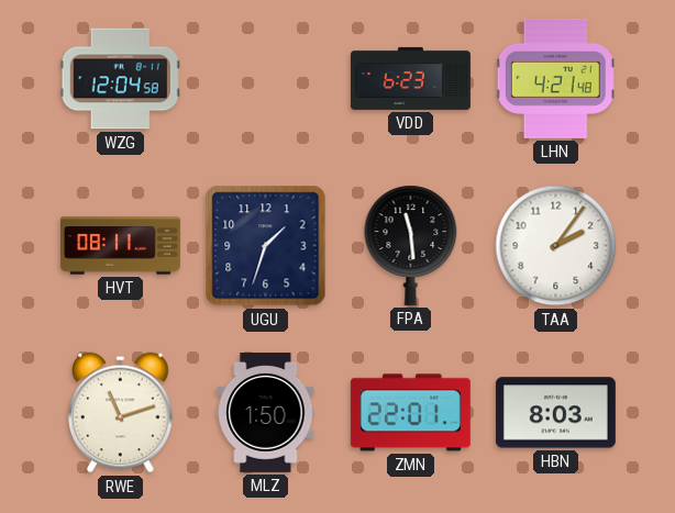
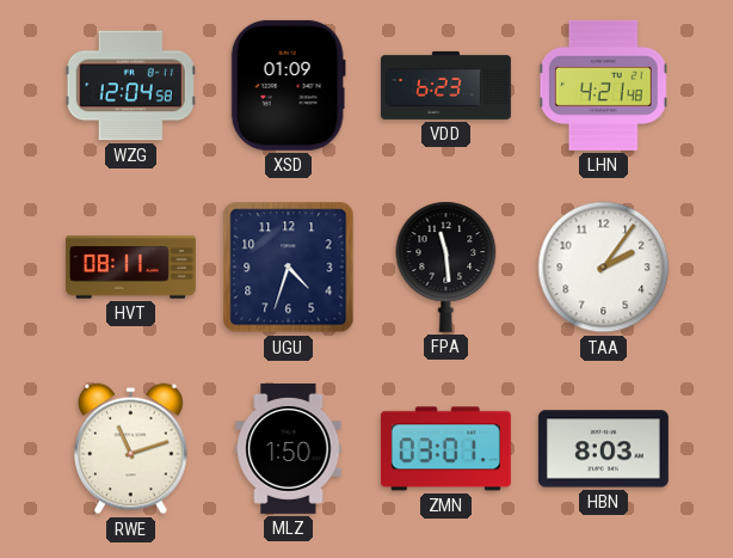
XSD: none -> 01:09 (288, 85)
UGU: 1:33 -> 4:33 (289, 268)
ZMN: 22:01 -> 03:01 (445, 449)
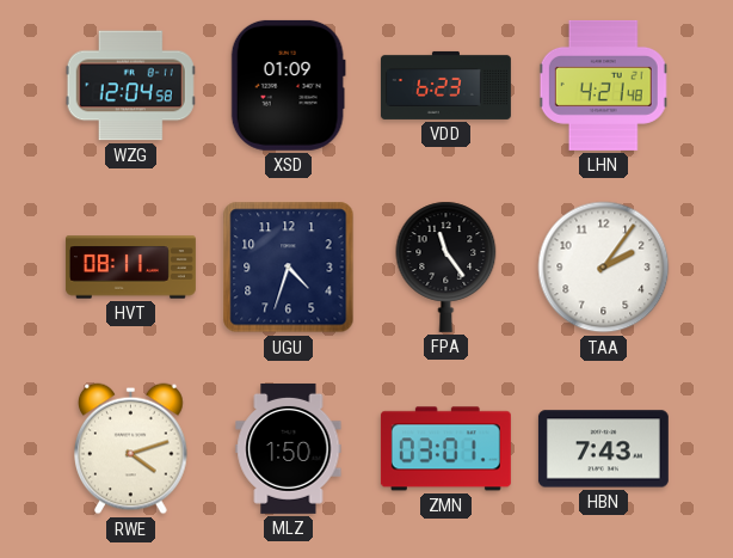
FPA: 11:29 -> 11:24 (446, 266)
RWE: 11:12 -> 4:12 (131, 449)
HBN: 8:03 -> 7:43 (603, 449)
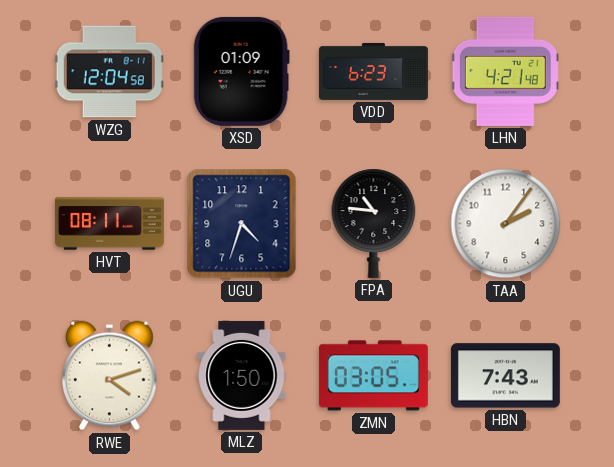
FPA: 11:24 -> 10:46 (374, 223)
ZMN: 03:01 -> 03:05 (373, 376)
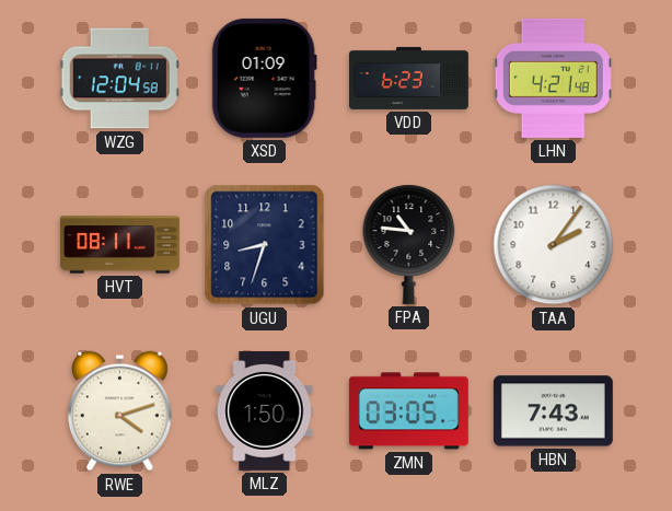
UGU: 4:33 -> 8:33 (265, 245)
